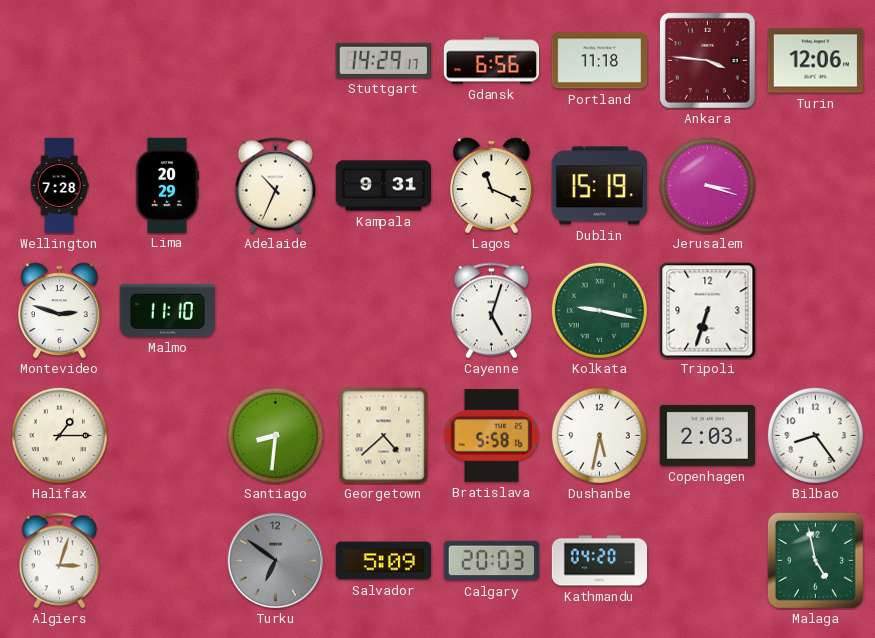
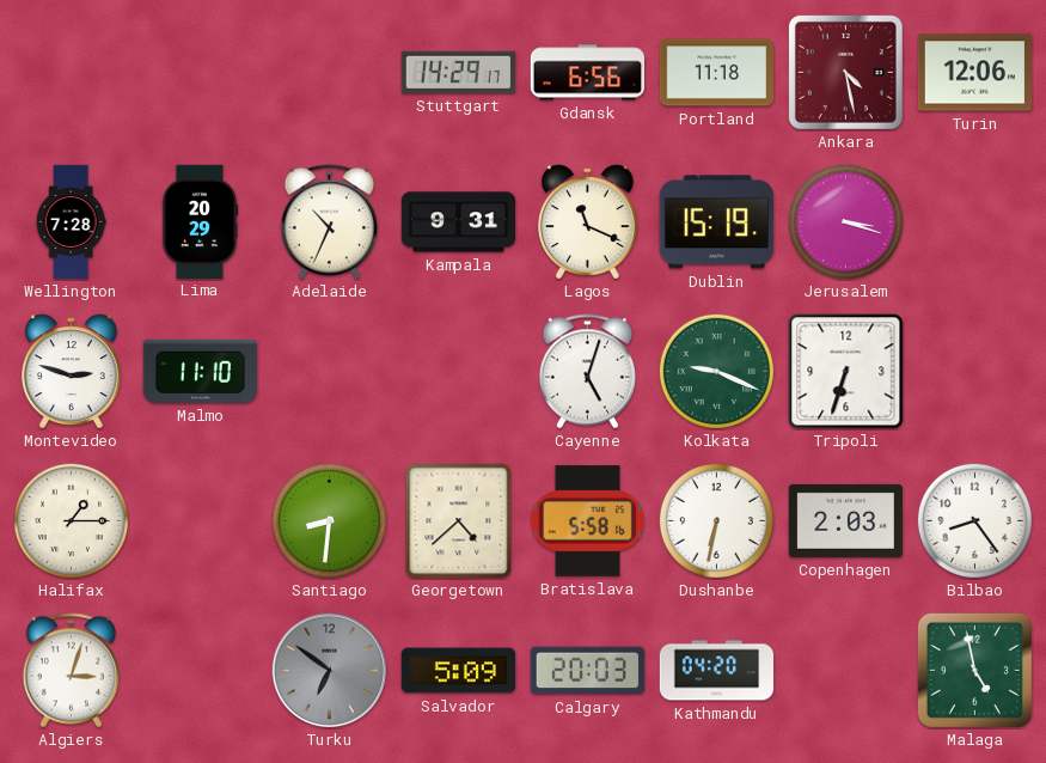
Ankara: 3:46 -> 4:28 (845, 72)
Kolkata: 9:17 -> 9:19 (716, 371)
Dushanbe: 5:32 -> 6:32 (716, 520)
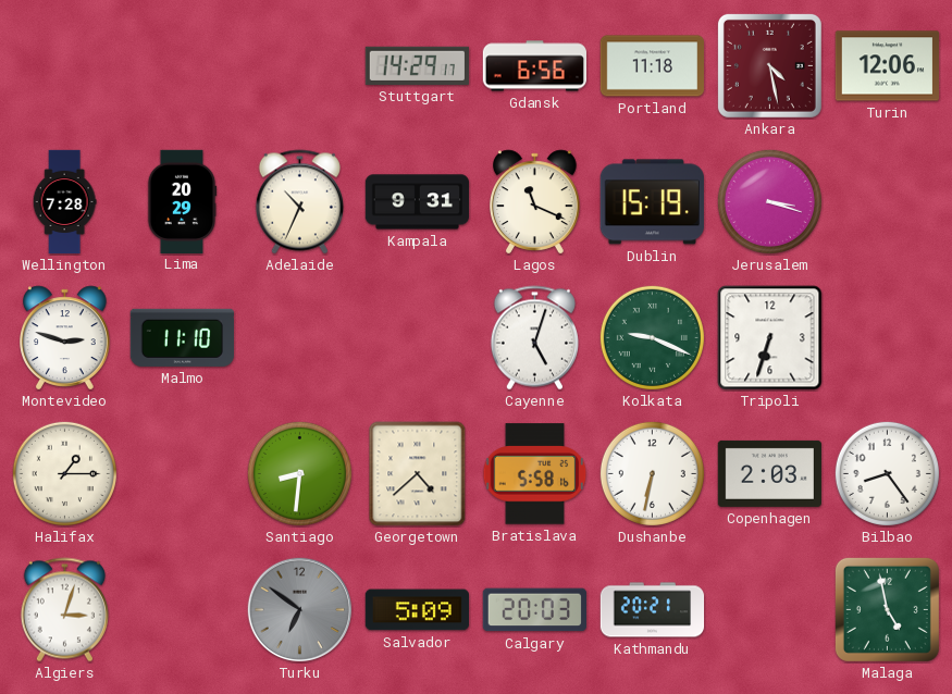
Kathmandu: 04:20 -> 20:21 (653, 610)
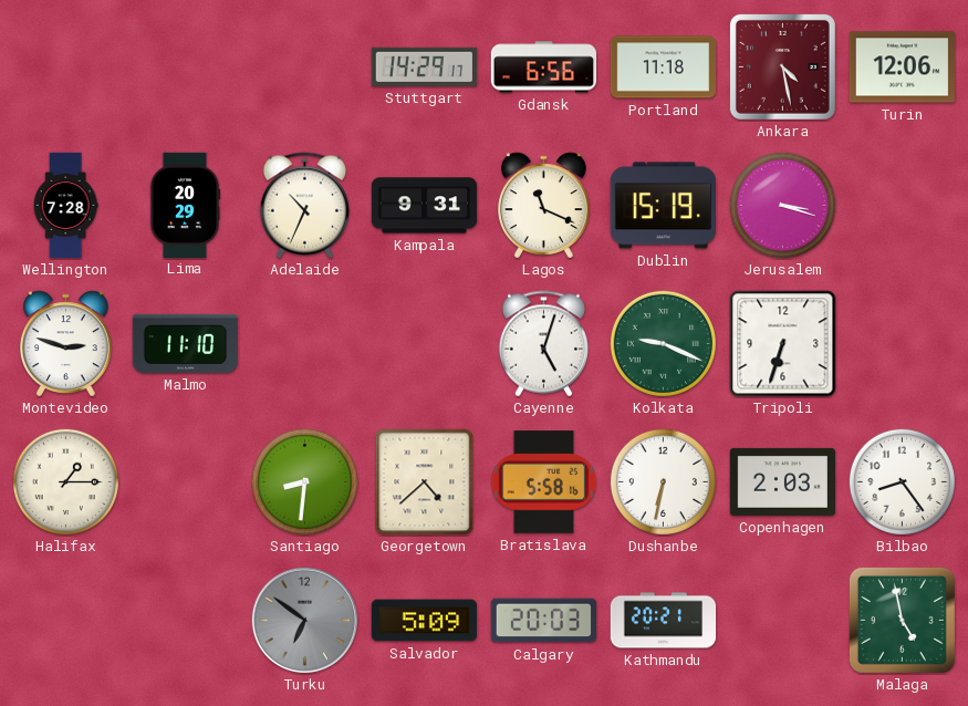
Algiers: 3:03 -> none (64, 610)
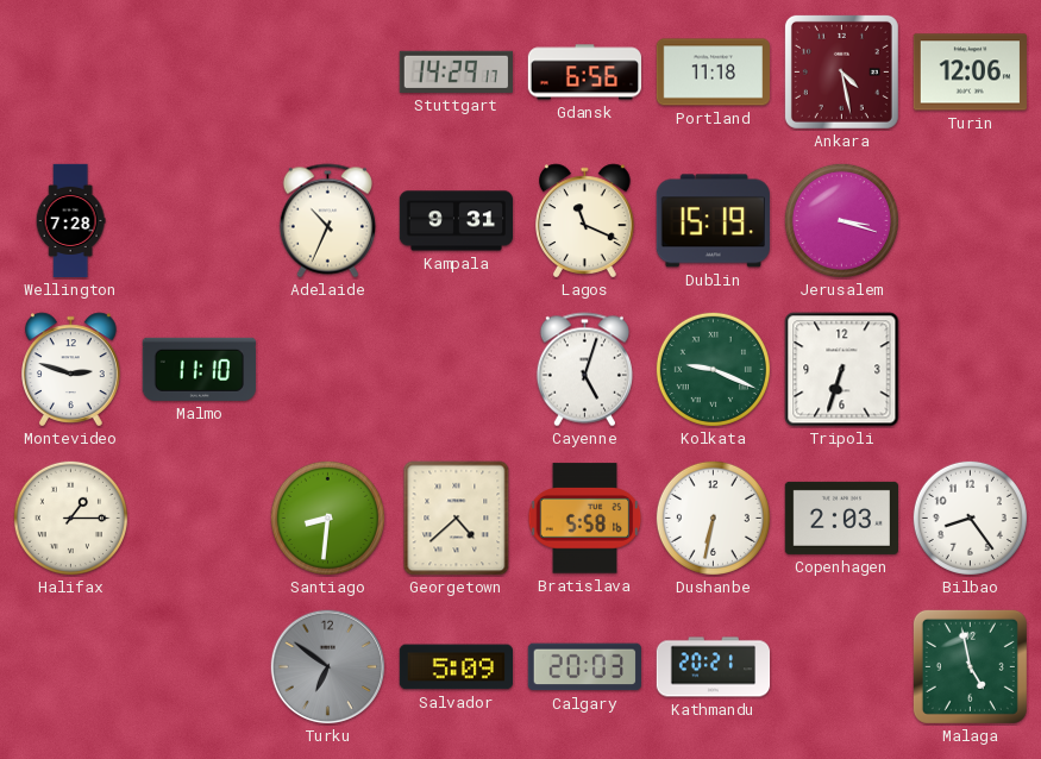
Lima: 20:29 -> none (185, 205)
